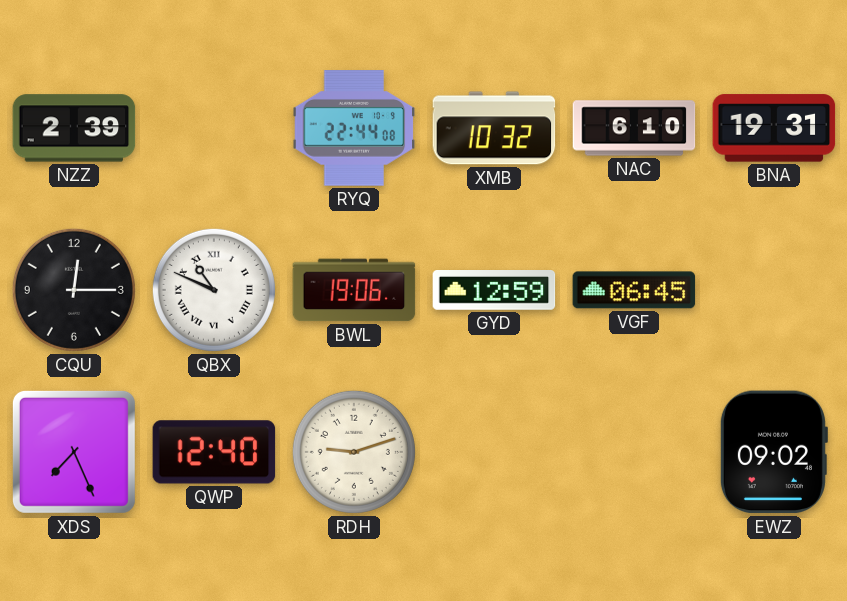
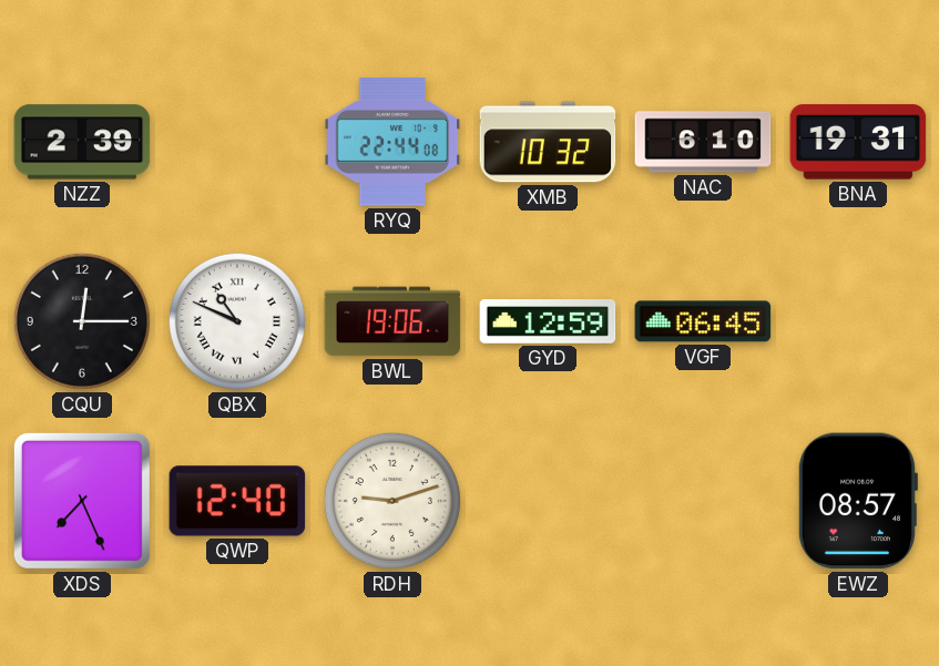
EWZ: 09:02 -> 08:57 (857, 501)
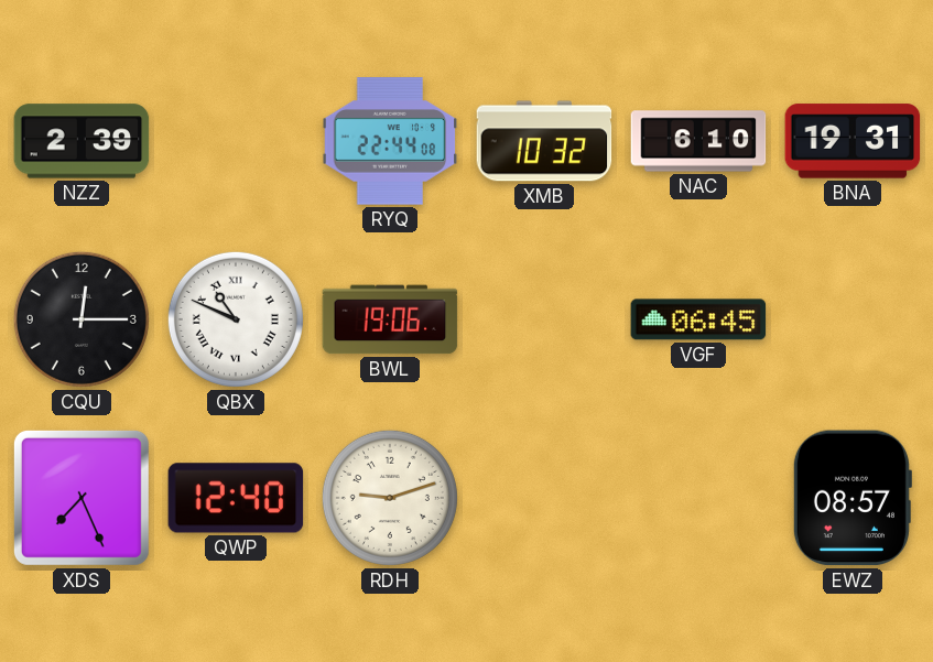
GYD: 12:59 -> none (548, 322)
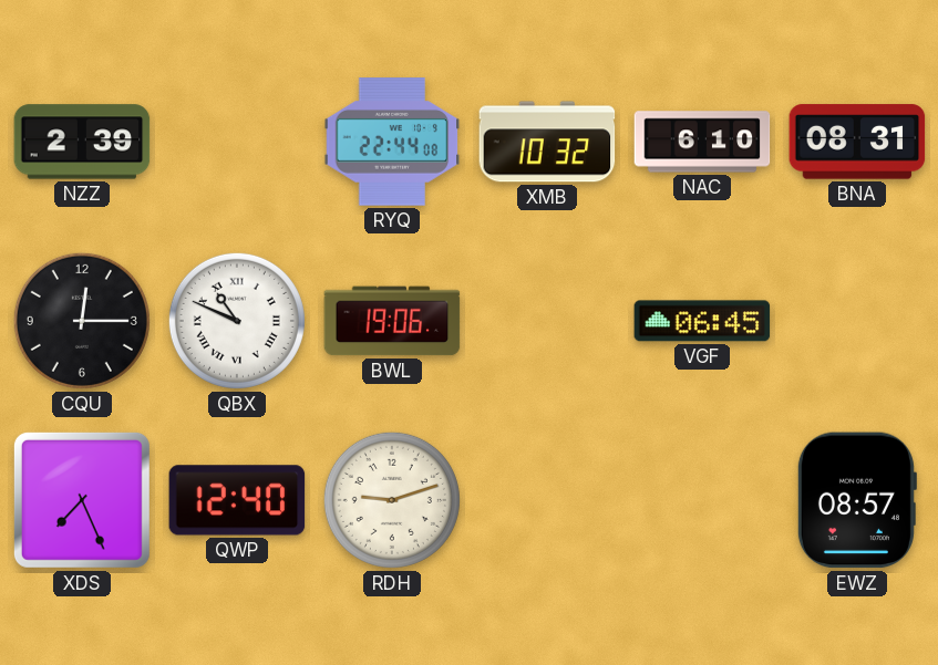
BNA: 19:31 -> 08:31 (857, 142)
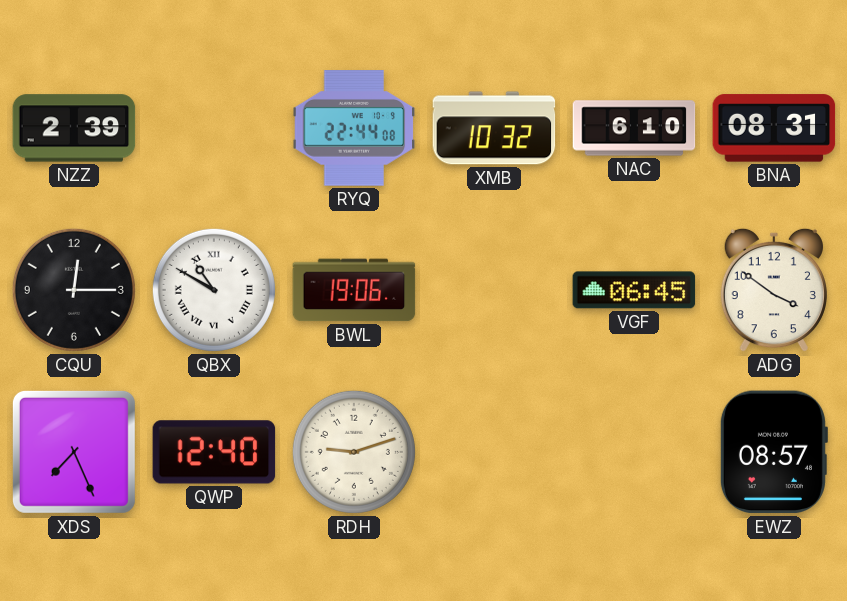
QBX: 10:49 -> 10:50 (214, 290)
ADG: none -> 3:51 (774, 290)
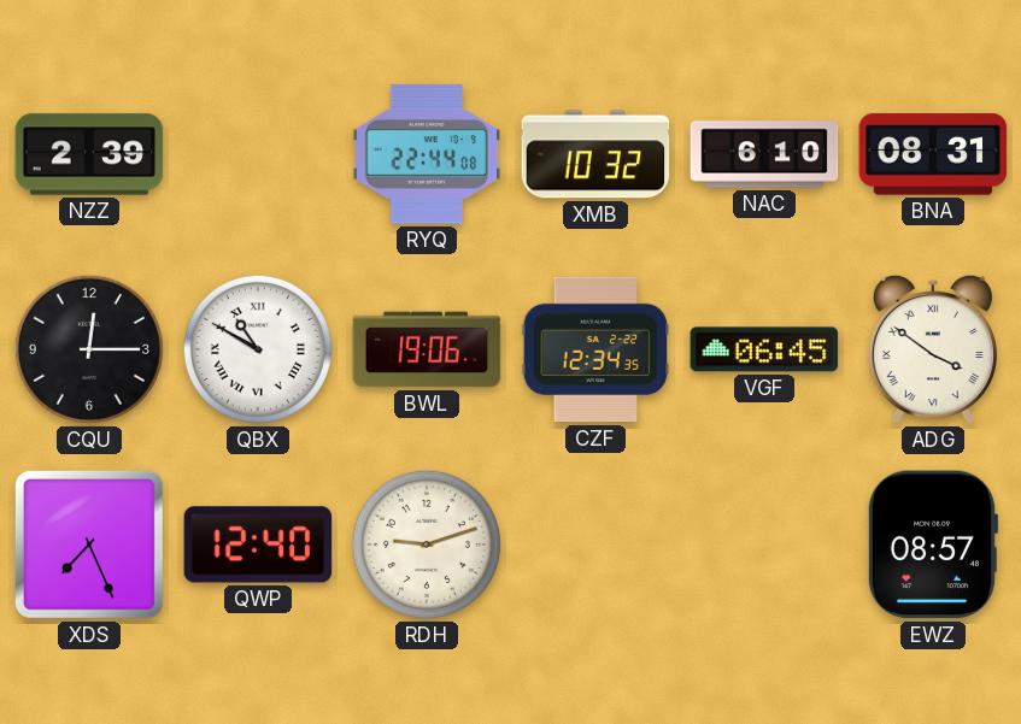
CZF: none -> 12:34 (595, 349)
ADG numerals: Arabic -> Roman (933, 349)
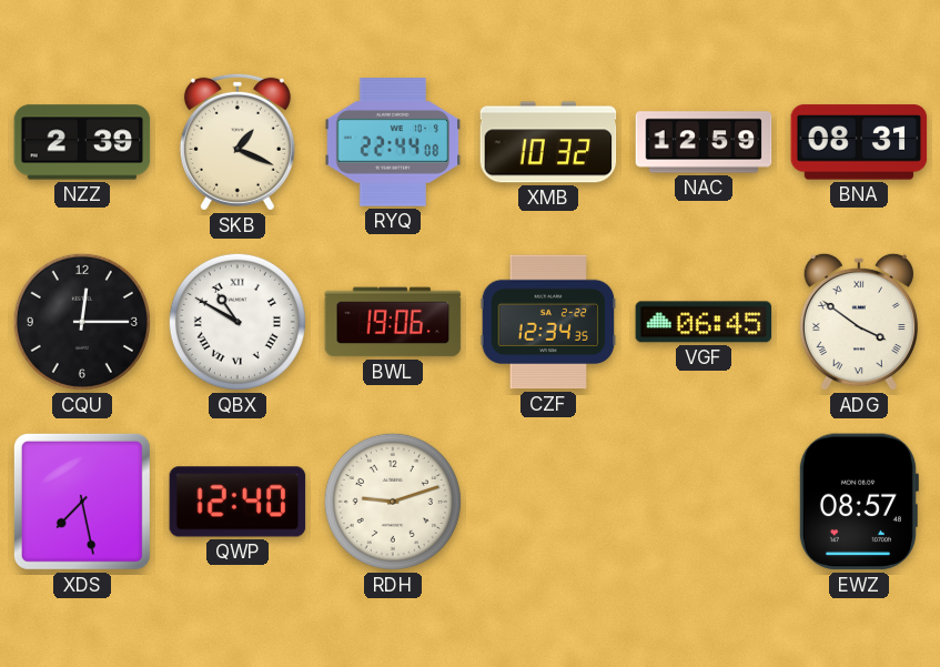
SKB: none -> 1:19 (237, 142)
NAC: 6:10 -> 12:59 (704, 142)
XDS: 7:26 -> 7:28 (82, 502)
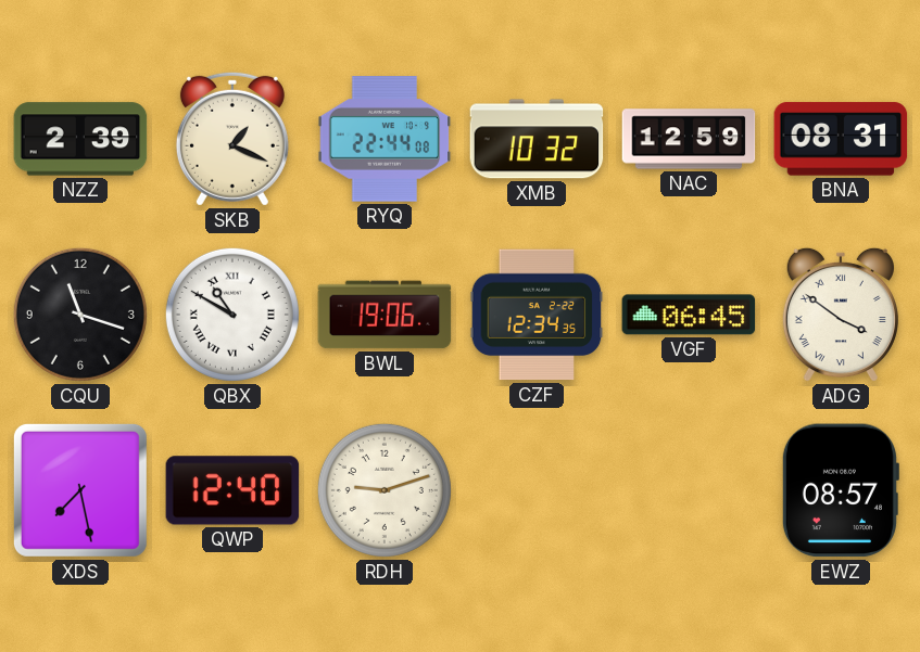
CQU: 12:15 -> 11:18 (80, 315)
